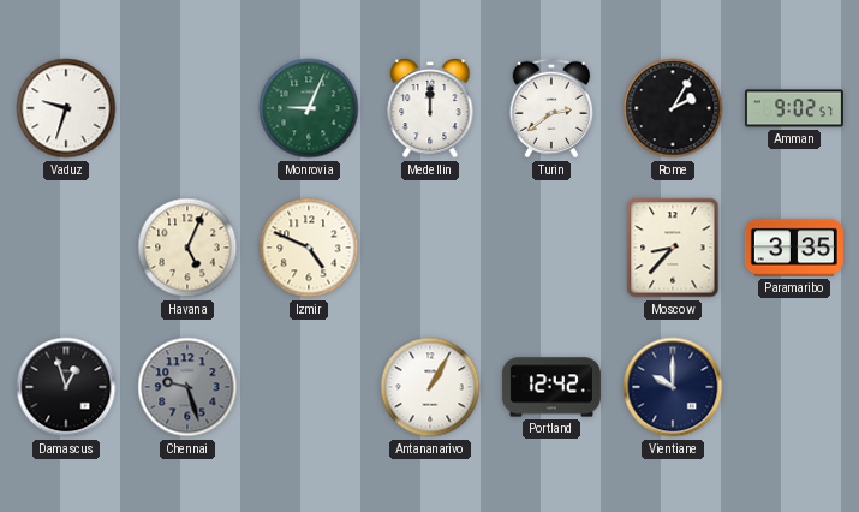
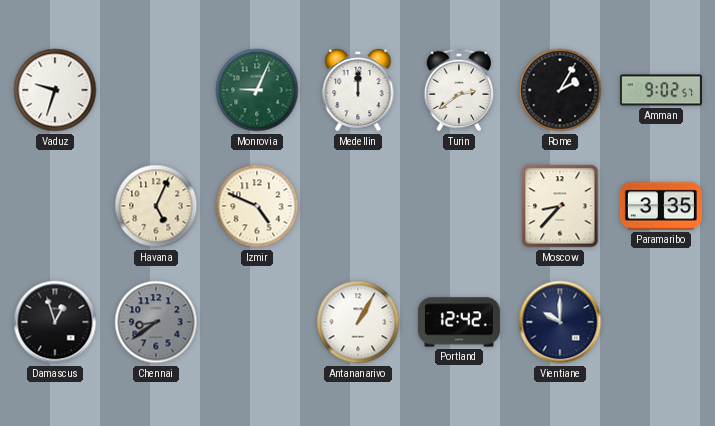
Chennai: 9:27 -> 8:39 (156, 322)
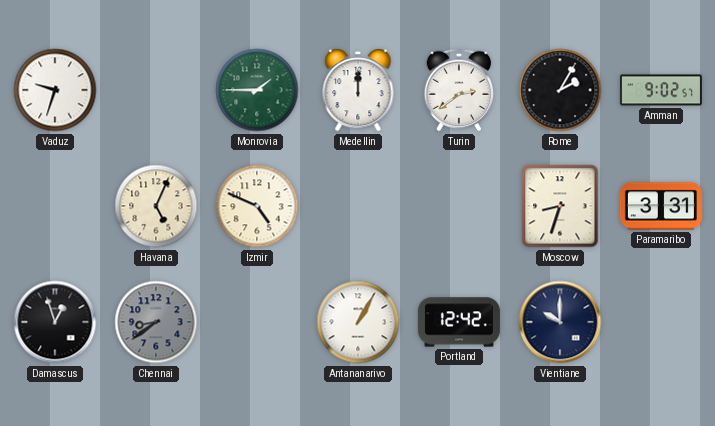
Monrovia: 9:04 -> 1:45 (257, 90)
Moscow: 8:37 -> 8:33 (560, 206)
Paramaribo: 3:35 -> 3:31 (661, 206)
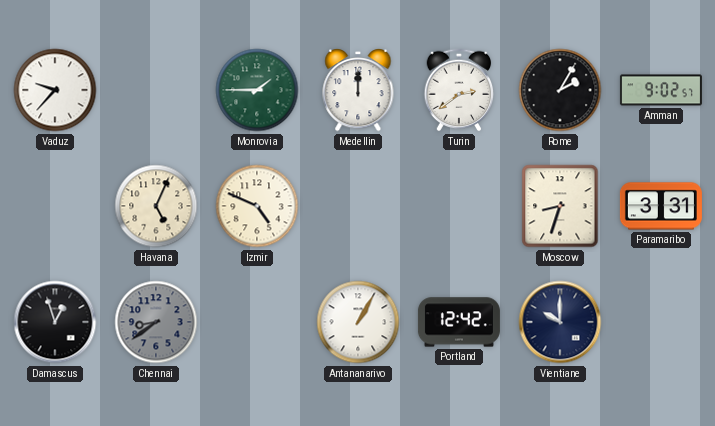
Vaduz: 9:33 -> 9:37 (55, 90)
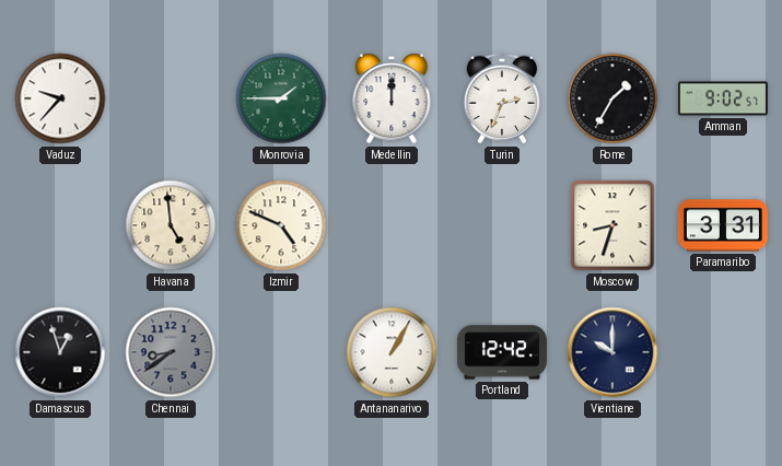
Turin: 2:39 -> 2:34 (502, 98)
Rome: 2:05 -> 1:35 (612, 98)
Havana: 5:04 -> 4:59 (171, 225)
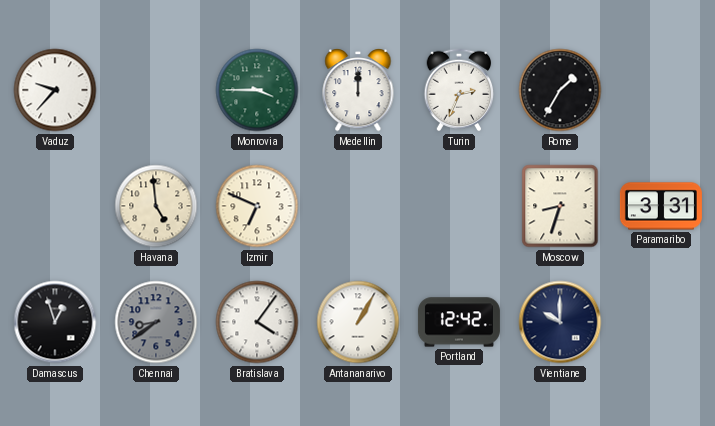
Monrovia: 1:45 -> 3:45 (257, 90)
Amman: 9:02 -> none (723, 98)
Izmir: 4:49 -> 6:49 (257, 206)
Bratislava: none -> 4:06 (257, 322)
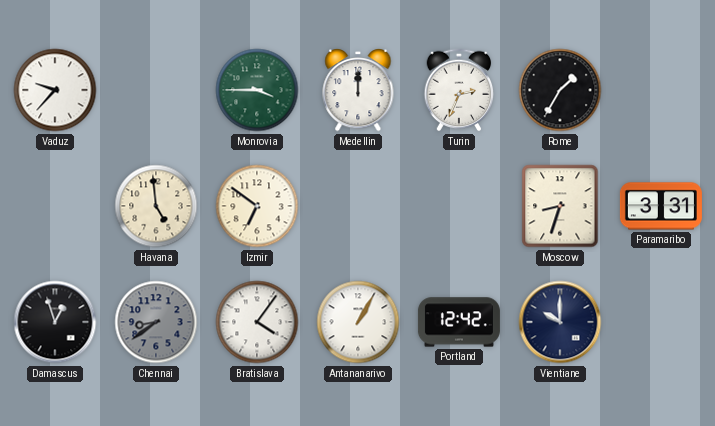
Izmir: 6:49 -> 6:51 (257, 206)
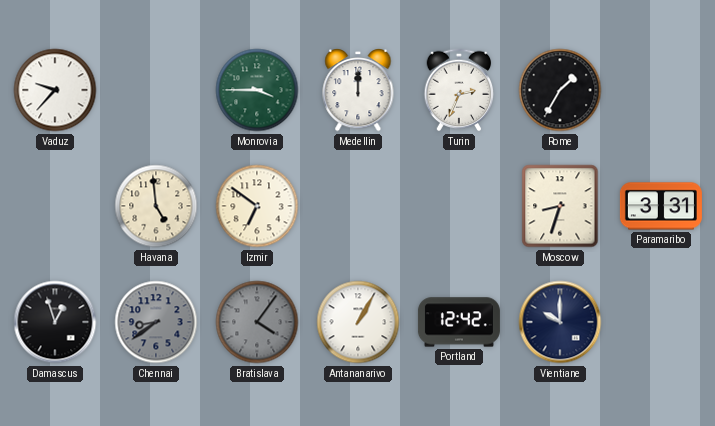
Bratislava dial: white -> grey (257, 322)
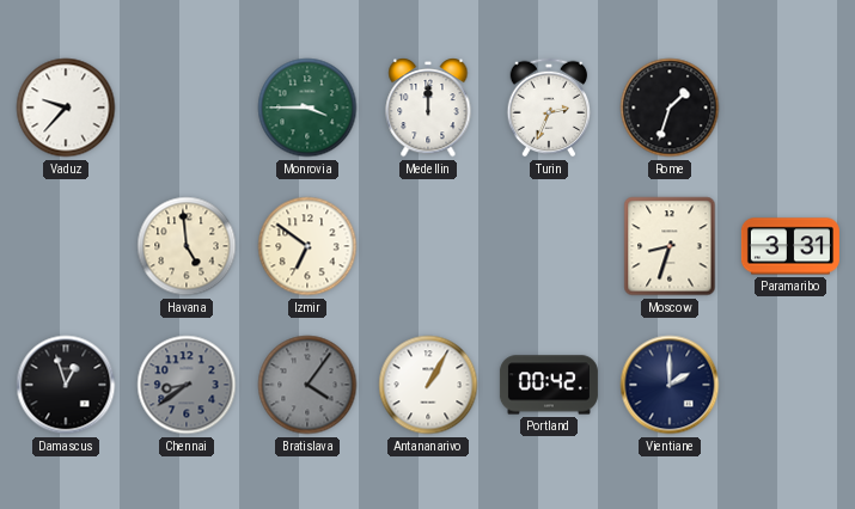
Rome: 1:35 -> 1:33 (670, 108)
Portland: 12:42 -> 00:42 (549, 385)
Vientiane: 10:00 -> 2:00 (670, 385)
